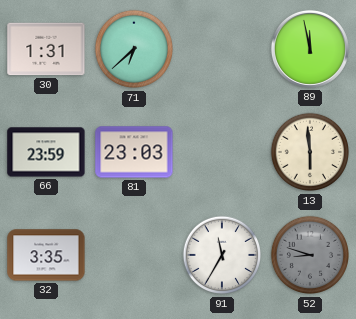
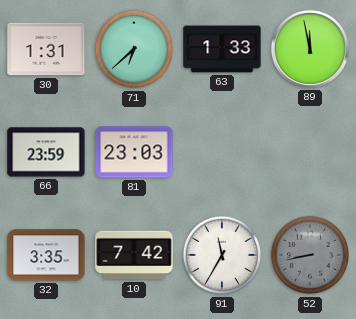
63: none -> 1:33 (222, 49)
13: 5:59 -> none (310, 152)
10: none -> 7:42 (134, 255)
52: 8:48 -> 8:43 (310, 255)
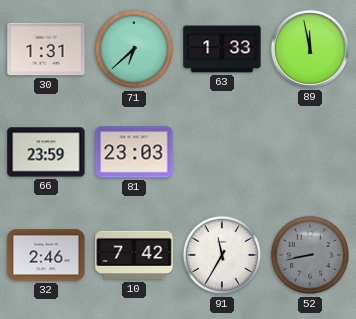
32: 3:35 -> 2:46 (46, 255)
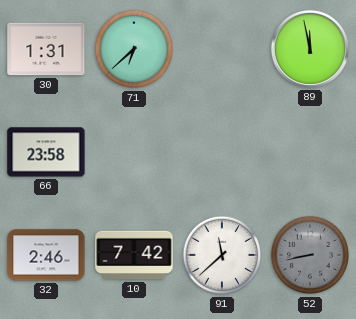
63: 1:33 -> none (222, 49)
66: 23:59 -> 23:58 (46, 152)
81: 23:03 -> none (134, 152)
91: 11:35 -> 11:38 (222, 255)
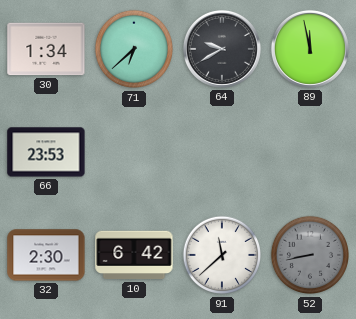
30: 1:31 -> 1:34 (46, 49)
64: none -> 9:40 (222, 49)
66: 23:58 -> 23:53 (46, 152)
32: 2:46 -> 2:30 (46, 255)
10: 7:42 -> 6:42 (134, 255)
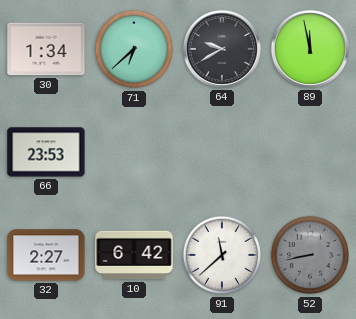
32: 2:30 -> 2:27 (46, 255)
